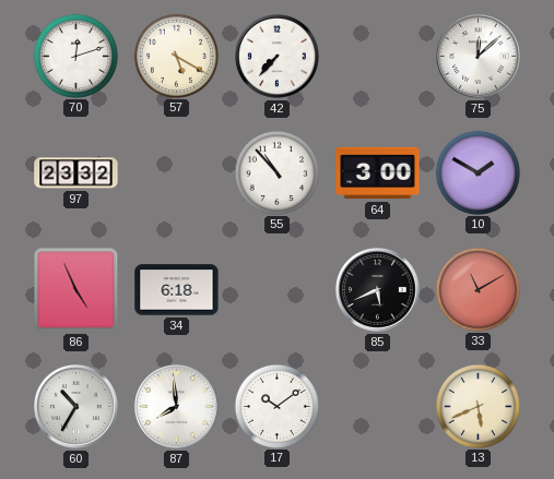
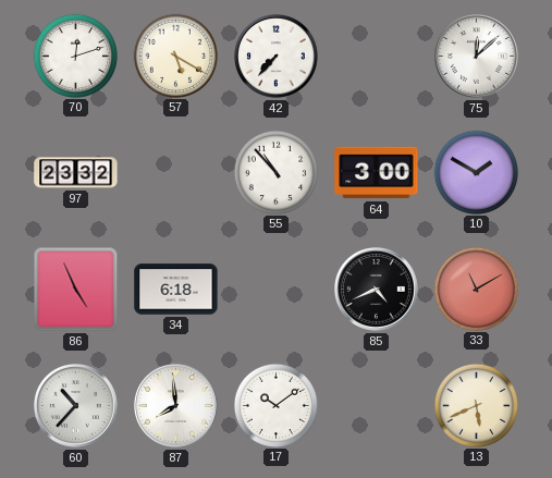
85: 5:41 -> 4:41 (377, 290)
60: 10:35 -> 10:37 (76, 406)
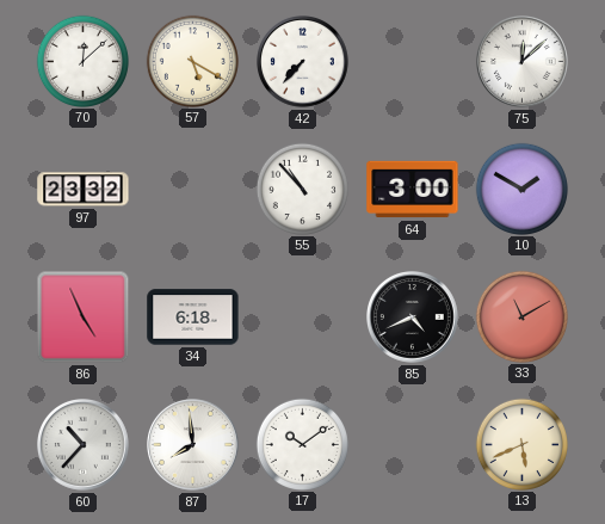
70: 12:12 -> 12:08 (82, 61)
